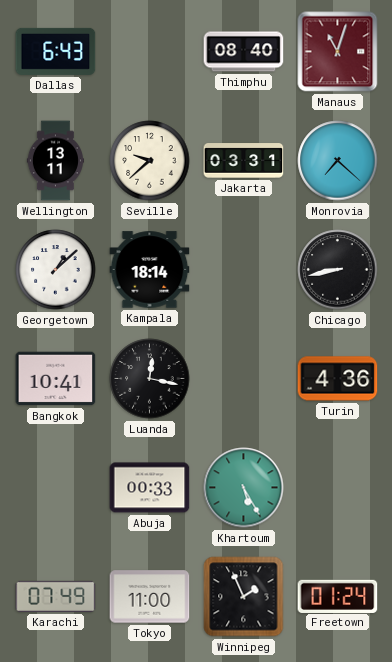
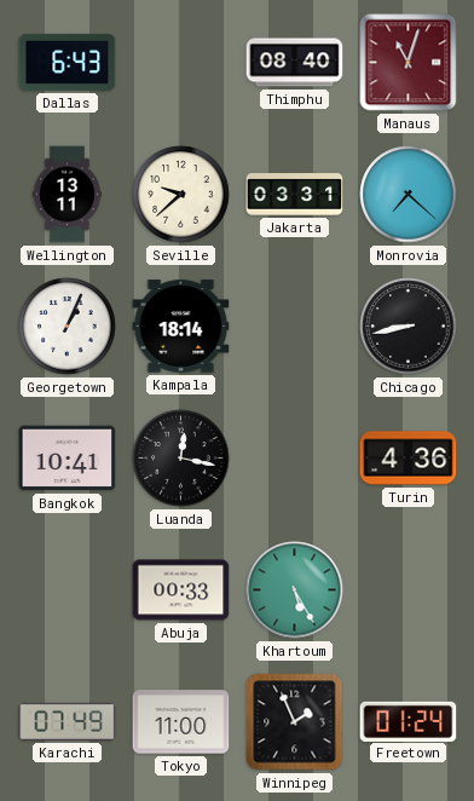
Georgetown: 1:08 -> 1:04 (68, 327)
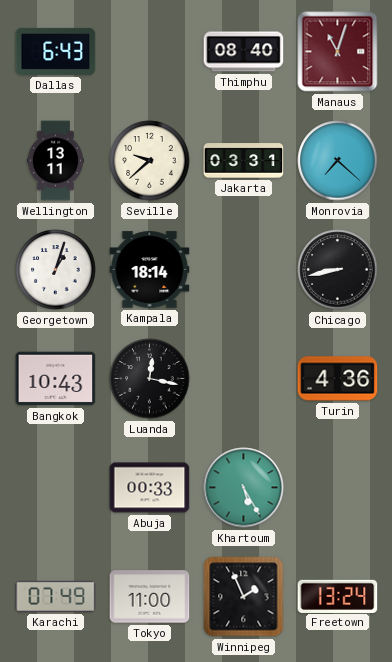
Georgetown: 1:04 -> 1:03 (56, 270)
Bangkok: 10:41 -> 10:43 (56, 379)
Freetown: 01:24 -> 13:24 (338, 596)
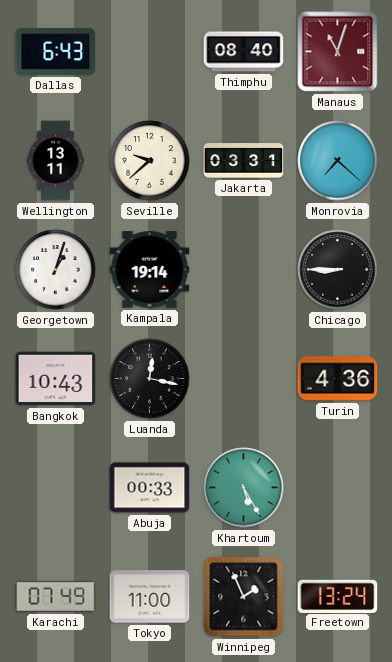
Kampala: 18:14 -> 19:14 (150, 270)
Chicago: 8:43 -> 8:45 (338, 270)
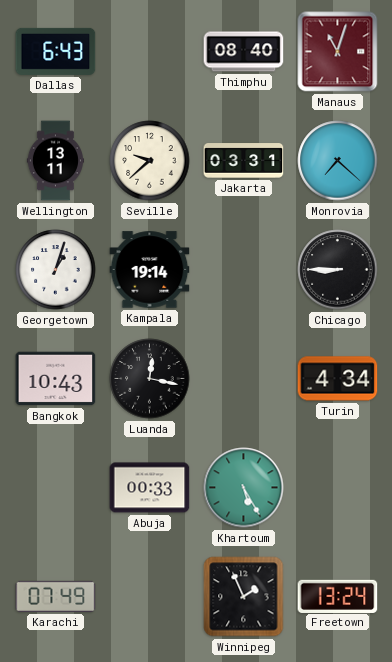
Turin: 4:36 -> 4:34 (338, 379)
Tokyo: 11:00 -> none (150, 597)
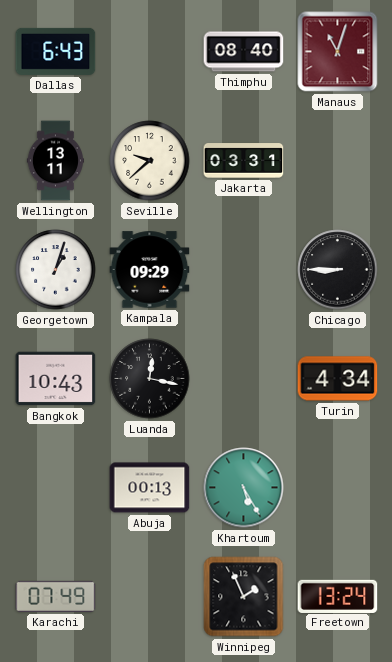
Monrovia: 7:22 -> none (338, 161)
Kampala: 19:14 -> 09:29 (150, 270)
Abuja: 00:33 -> 00:13 (150, 488)
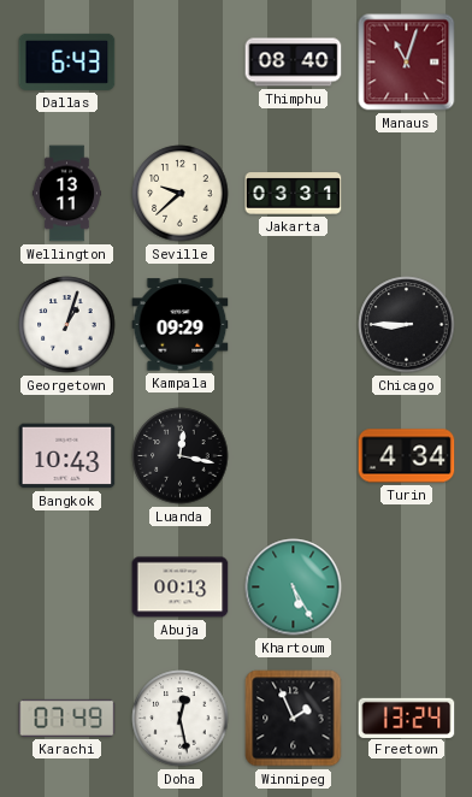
Doha: none -> 12:28 (181, 719)
